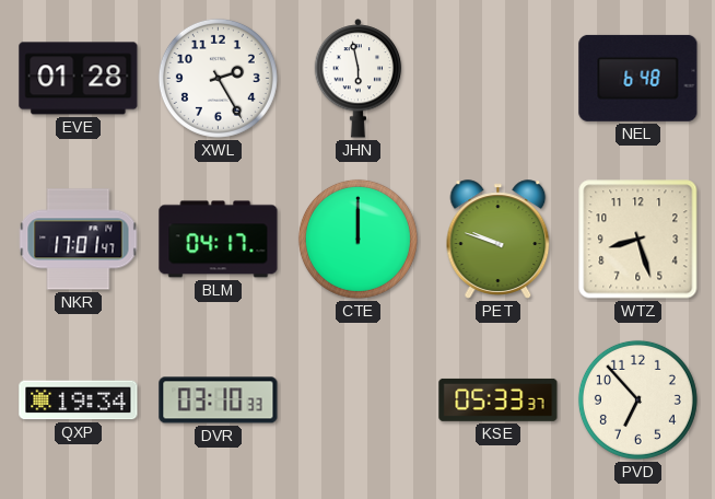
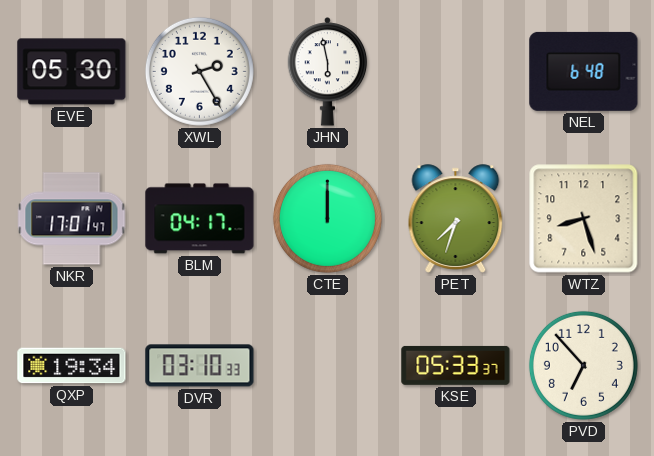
EVE: 01:28 -> 05:30 (72, 72)
PET: 9:48 -> 7:33 (456, 219)
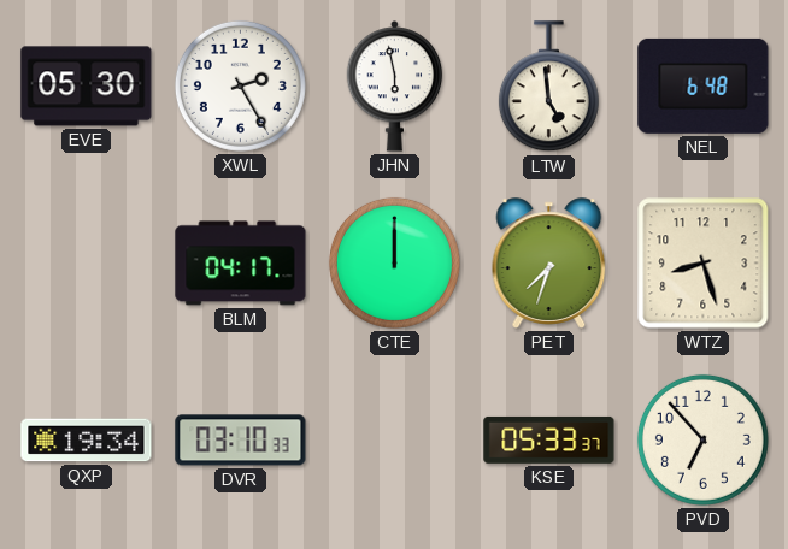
LTW: none -> 4:59 (548, 87)
NKR: 17:01 -> none (72, 219)
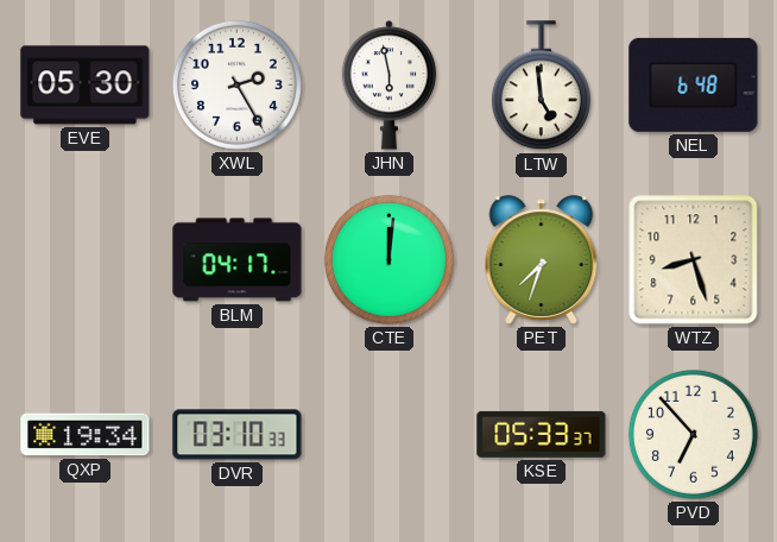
CTE: 12:00 -> 12:01 (389, 259)
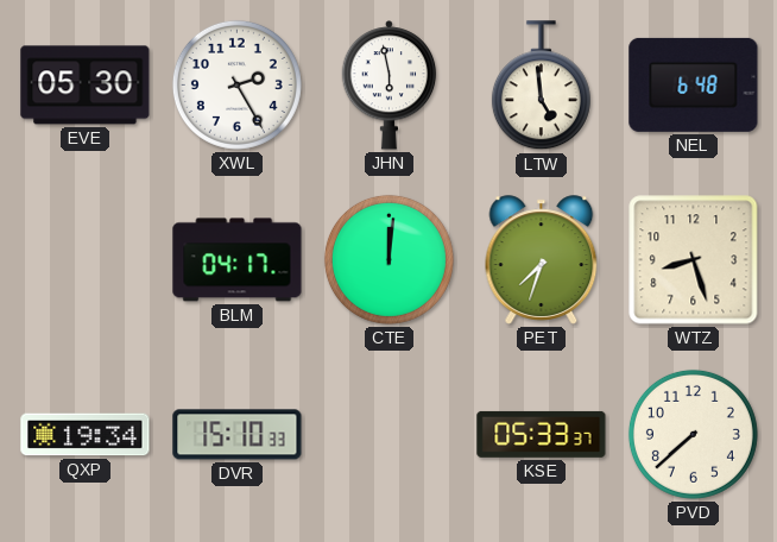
DVR: 03:10 -> 15:10 (238, 435)
PVD: 6:53 -> 7:38 (693, 434)
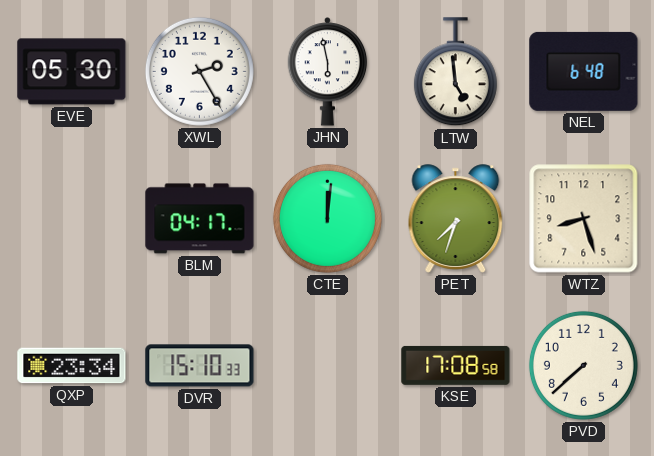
QXP: 19:34 -> 23:34 (72, 366)
KSE: 05:33 -> 17:08 (456, 365)
